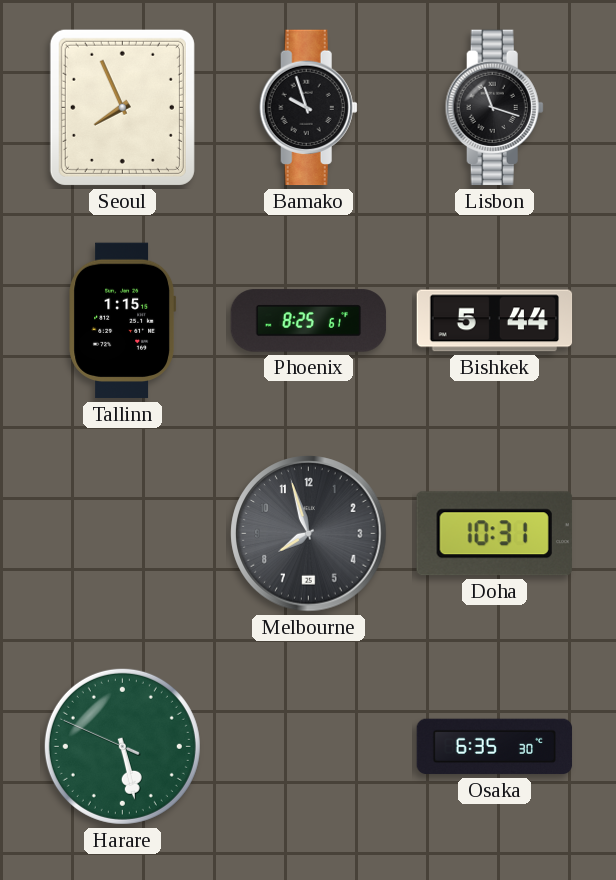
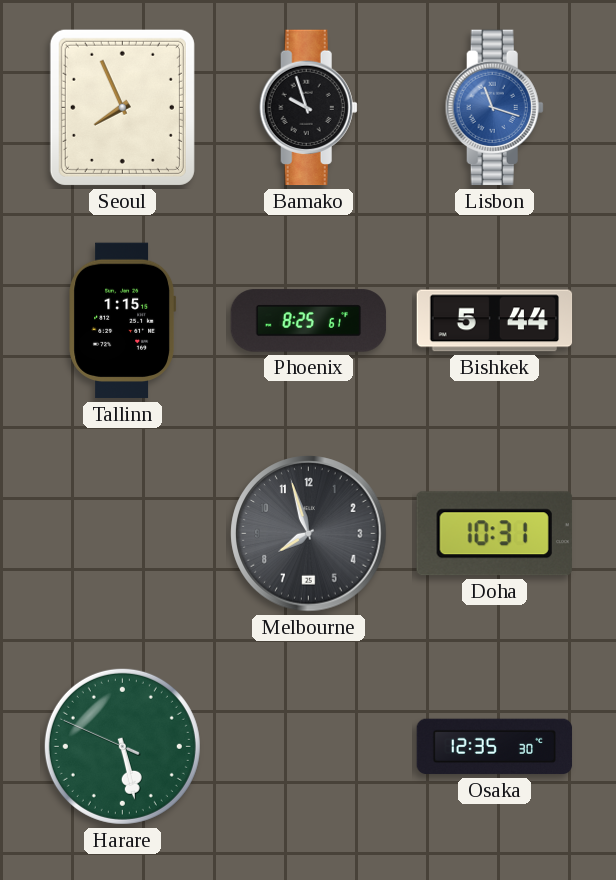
Lisbon dial: black -> blue (494, 108)
Osaka: 6:35 -> 12:35 (495, 747)
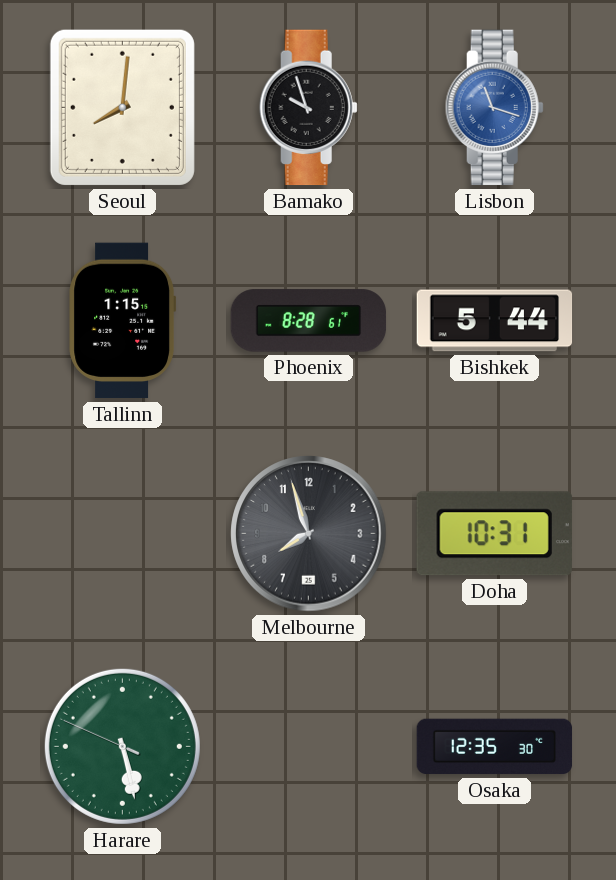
Seoul: 7:56 -> 8:01 (122, 107)
Phoenix: 8:25 -> 8:28 (309, 321)
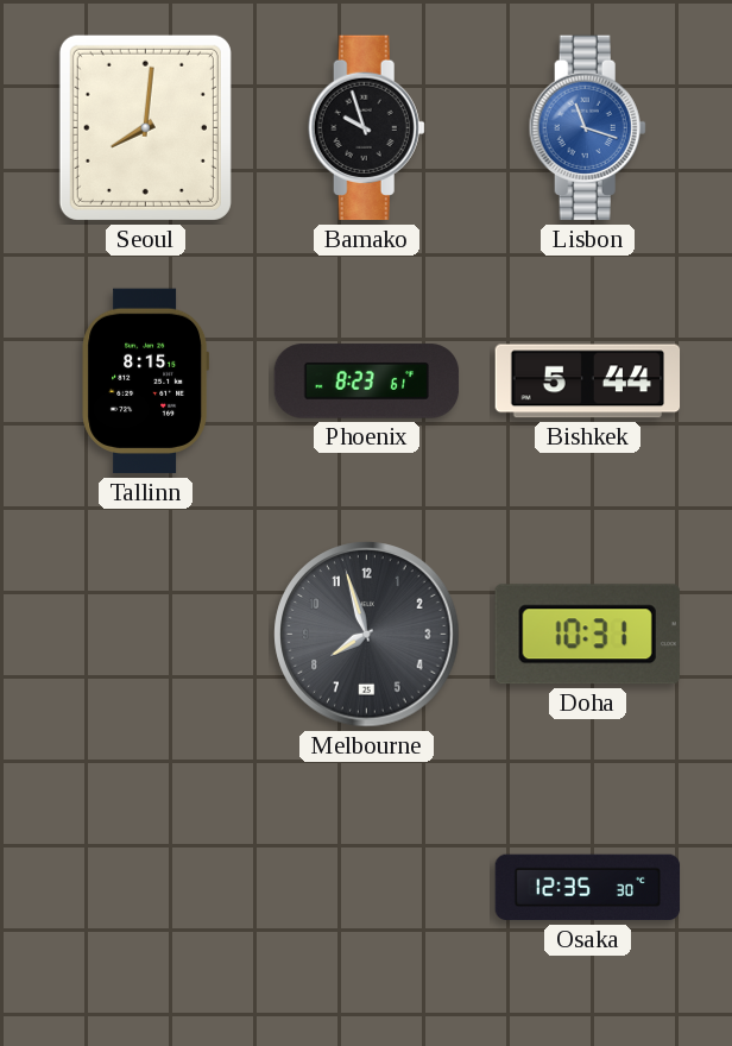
Tallinn: 1:15 -> 8:15 (146, 382)
Phoenix: 8:28 -> 8:23 (367, 382)
Harare: 5:27 -> none (122, 746)
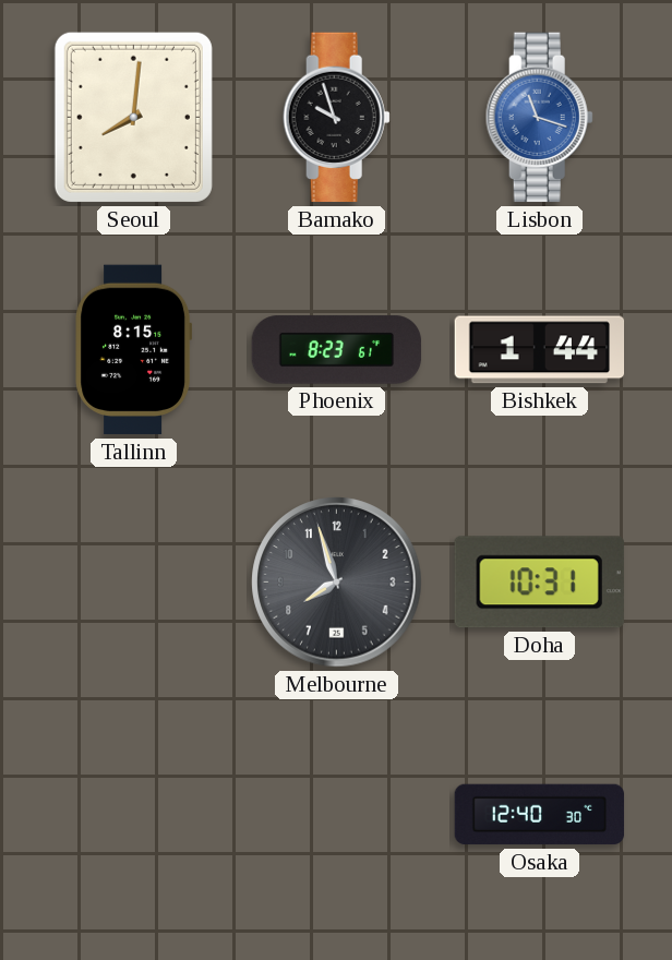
Bishkek: 5:44 -> 1:44 (540, 350)
Osaka: 12:35 -> 12:40 (540, 815)
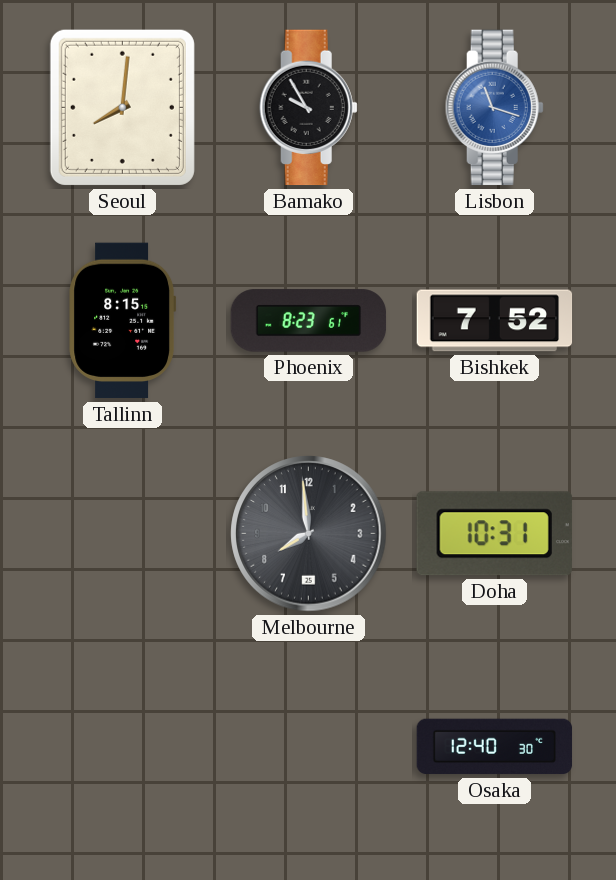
Bamako: 9:57 -> 9:55 (308, 108)
Bishkek: 1:44 -> 7:52 (495, 321)
Melbourne: 7:57 -> 7:59 (309, 534)
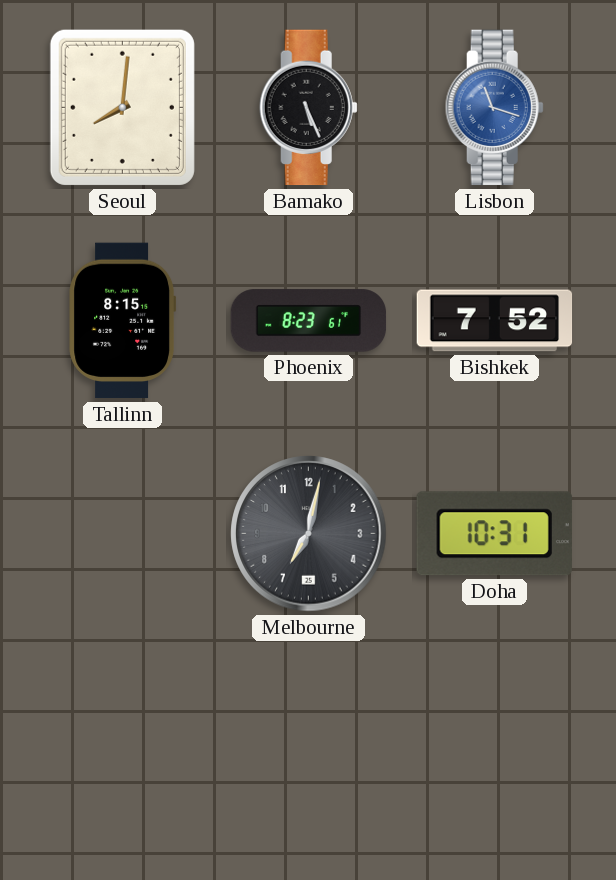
Bamako: 9:55 -> 5:26 (308, 108)
Melbourne: 7:59 -> 7:02 (309, 534)
Osaka: 12:40 -> none (495, 747)
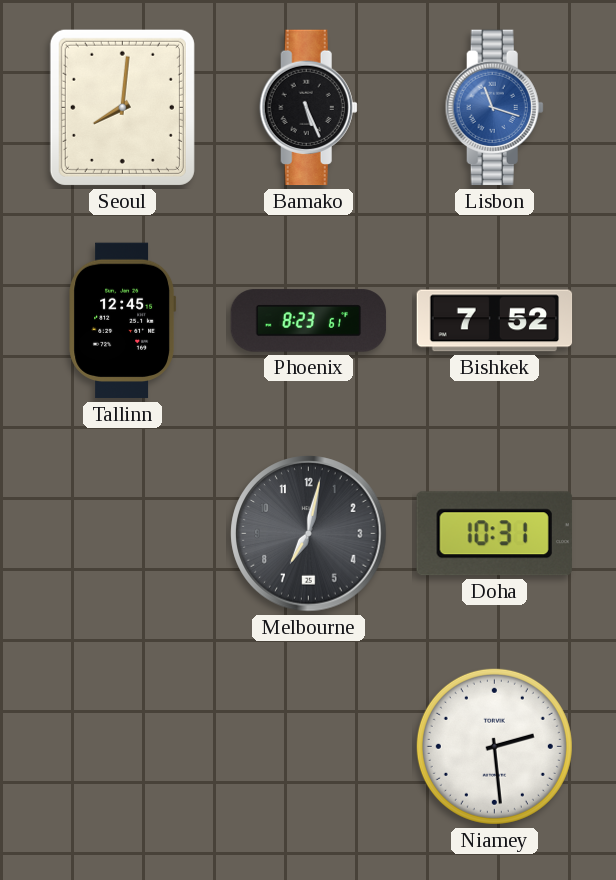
Tallinn: 8:15 -> 12:45 (123, 321)
Niamey: none -> 2:29 (494, 746)
